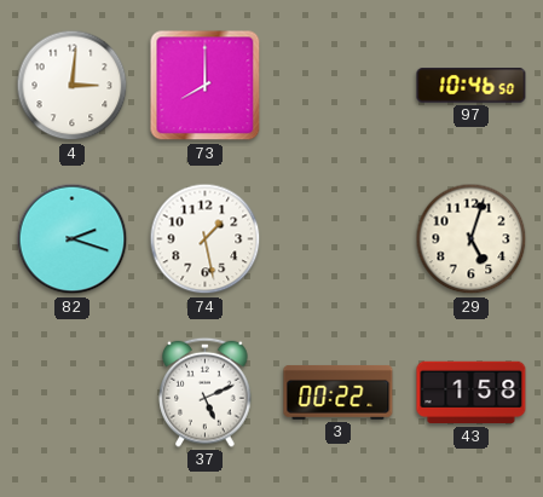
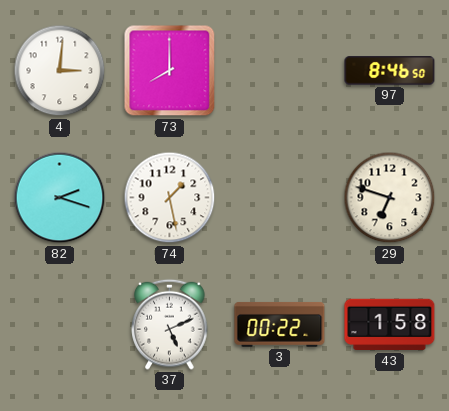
97: 10:46 -> 8:46 (390, 71)
29: 5:03 -> 6:48 (390, 198)
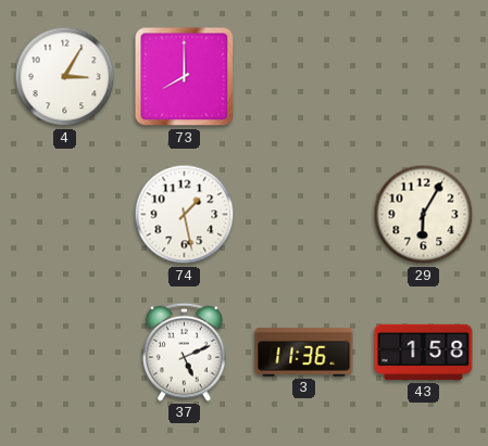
4: 3:01 -> 3:05 (65, 77)
97: 8:46 -> none (390, 71)
82: 2:18 -> none (60, 198)
29: 6:48 -> 6:05 (424, 215)
3: 00:22 -> 11:36 (304, 352)
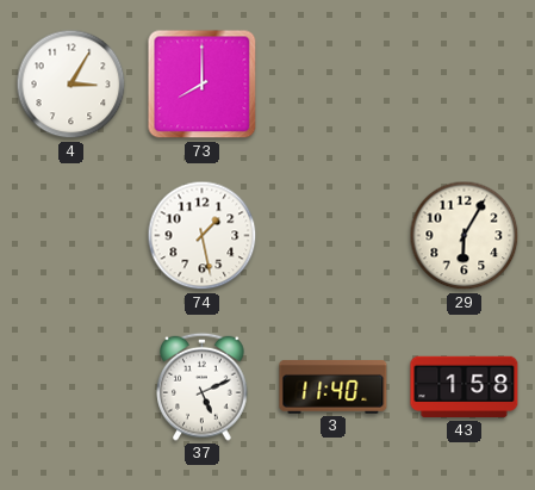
3: 11:36 -> 11:40 (334, 386)
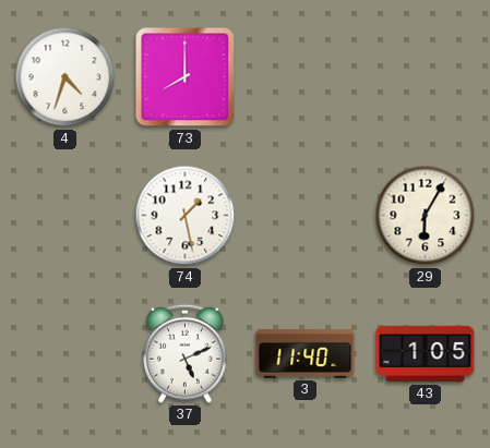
4: 3:05 -> 4:33 (65, 77)
43: 1:58 -> 1:05 (426, 354)
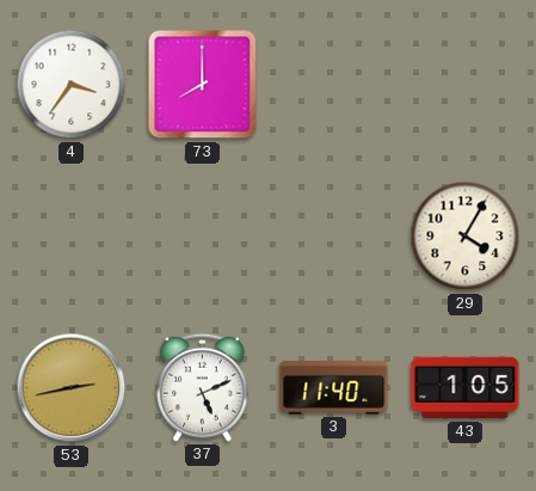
4: 4:33 -> 3:36 (72, 85)
74: 1:28 -> none (186, 216)
29: 6:05 -> 4:05 (466, 237)
53: none -> 2:43 (72, 388)
